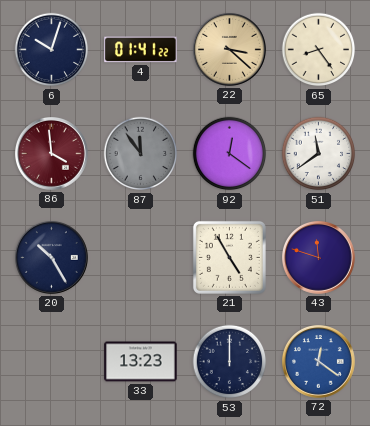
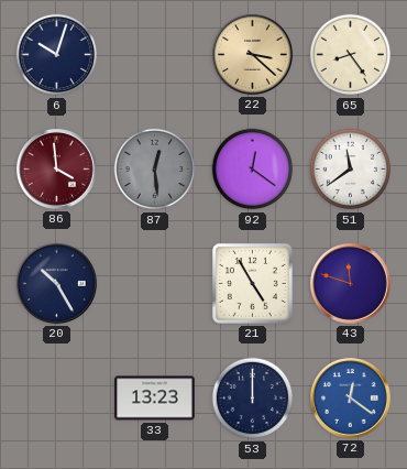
4: 01:41 -> none (141, 50)
87: 11:54 -> 12:29 (155, 170)
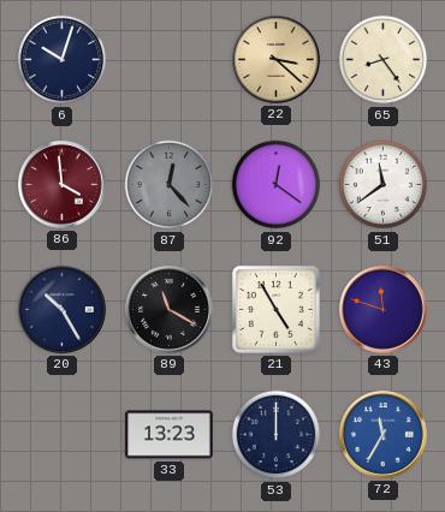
87: 12:29 -> 12:23 (170, 185)
89: none -> 11:20 (170, 310)
72: 12:21 -> 11:35 (384, 435)
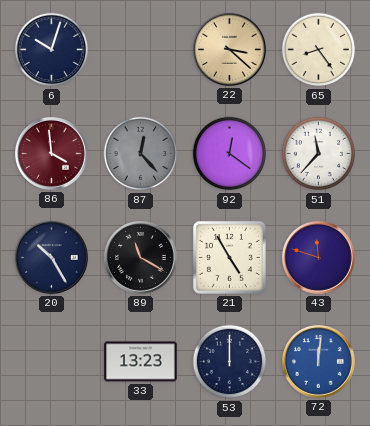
51: 11:39 -> 11:37 (319, 154)
72: 11:35 -> 12:01 (319, 362)
